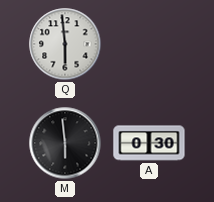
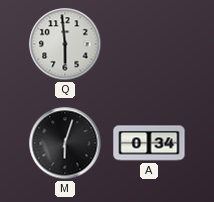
M: 5:59 -> 6:03 (65, 143)
A: 0:30 -> 0:34 (149, 143)
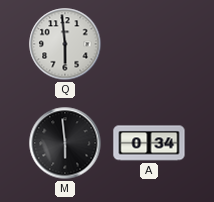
M: 6:03 -> 5:59 (65, 143)
